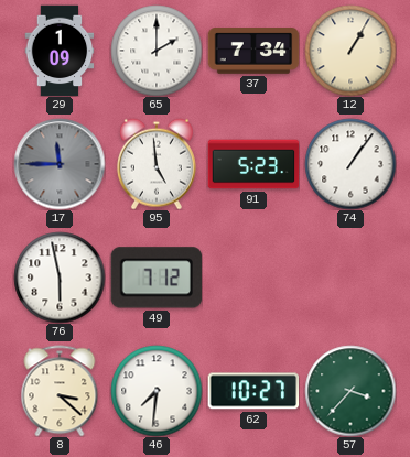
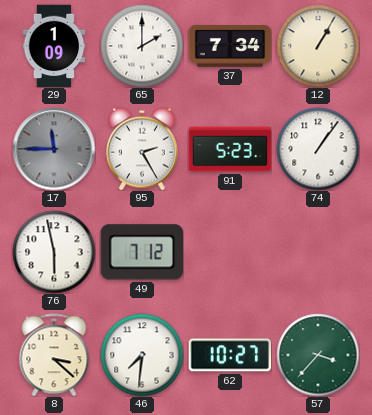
95: 4:59 -> 2:25 (142, 149)
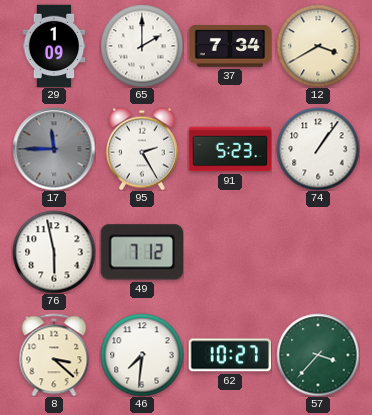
12: 1:05 -> 3:40 (318, 46)
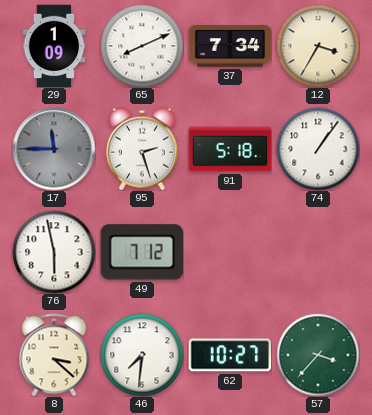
65: 2:00 -> 8:11 (142, 46)
12: 3:40 -> 3:35 (318, 46)
95: 2:25 -> 2:27 (142, 149)
91: 5:23 -> 5:18 (230, 149)
